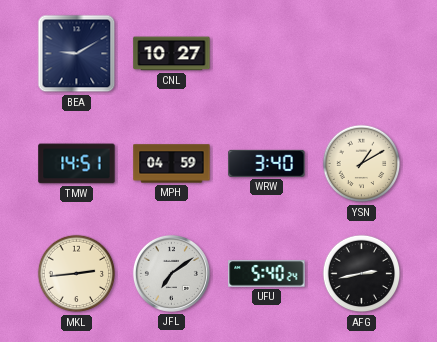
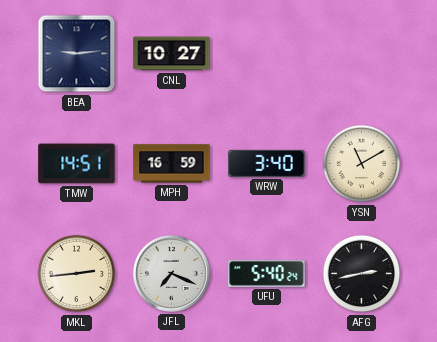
BEA: 9:10 -> 9:14 (77, 54)
MPH: 04:59 -> 16:59 (172, 164)
YSN: 1:10 -> 11:10 (362, 164)
JFL: 7:09 -> 7:19 (171, 273)
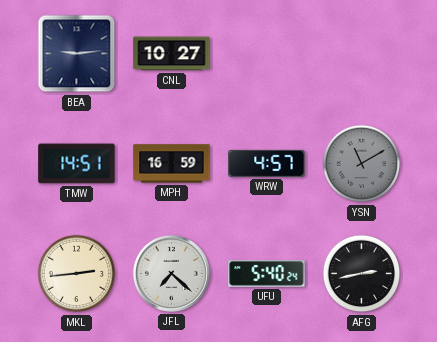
WRW: 3:40 -> 4:57 (267, 163)
YSN dial: cream -> grey (362, 164)
JFL: 7:19 -> 7:22 (171, 273)
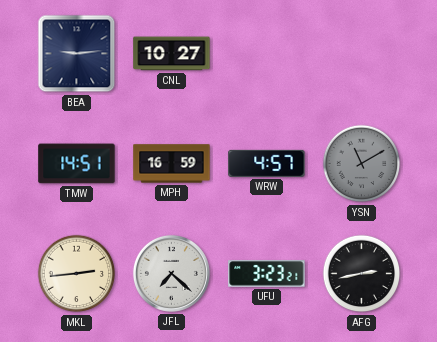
UFU: 5:40 -> 3:23 (267, 274)
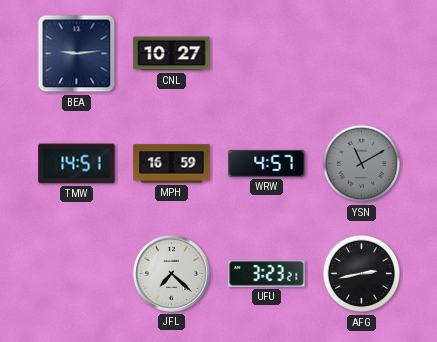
MKL: 2:44 -> none (77, 274)
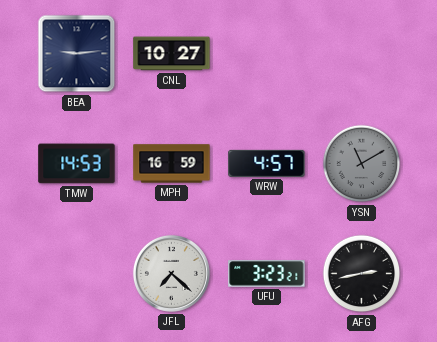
TMW: 14:51 -> 14:53 (77, 164)
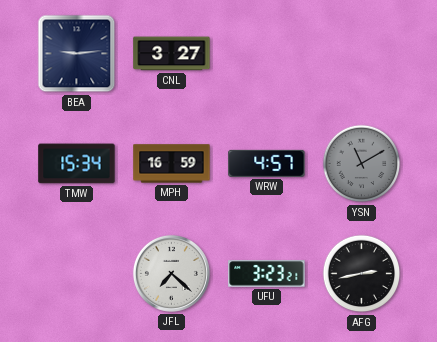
CNL: 10:27 -> 3:27 (172, 54)
TMW: 14:53 -> 15:34 (77, 164)
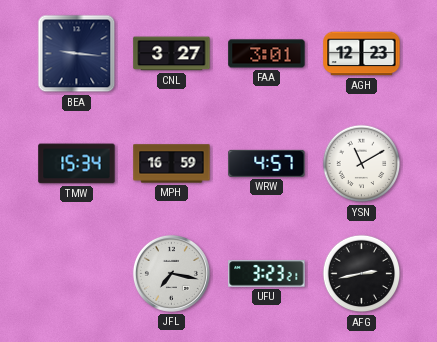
BEA: 9:14 -> 9:16 (77, 54)
FAA: none -> 3:01 (267, 54)
AGH: none -> 12:23 (362, 54)
YSN dial: grey -> white (362, 164)
JFL: 7:22 -> 7:17 (171, 273)
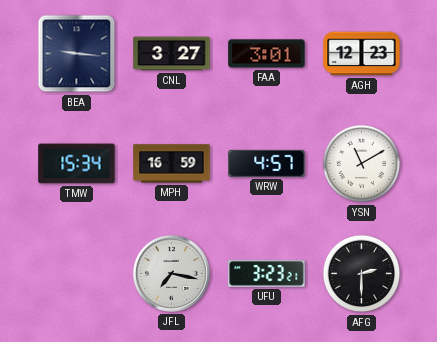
AFG: 2:43 -> 2:30 (362, 274)
